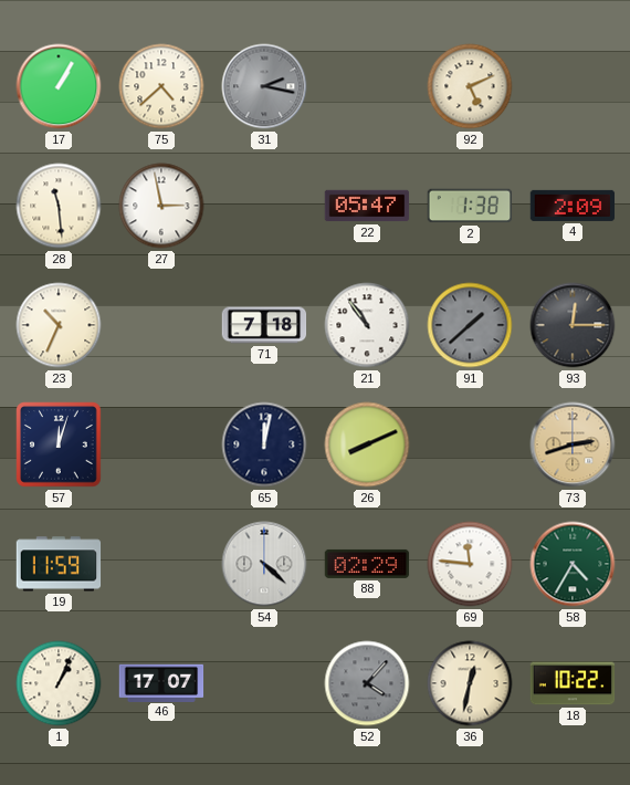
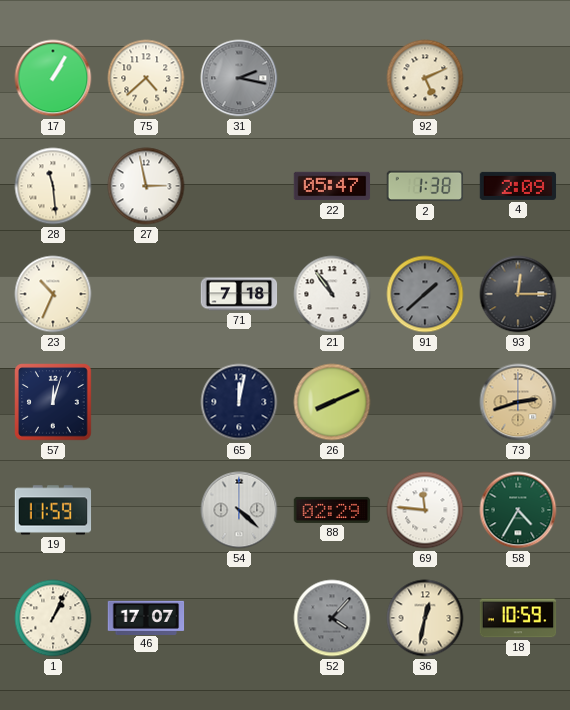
18: 10:22 -> 10:59 (518, 618)
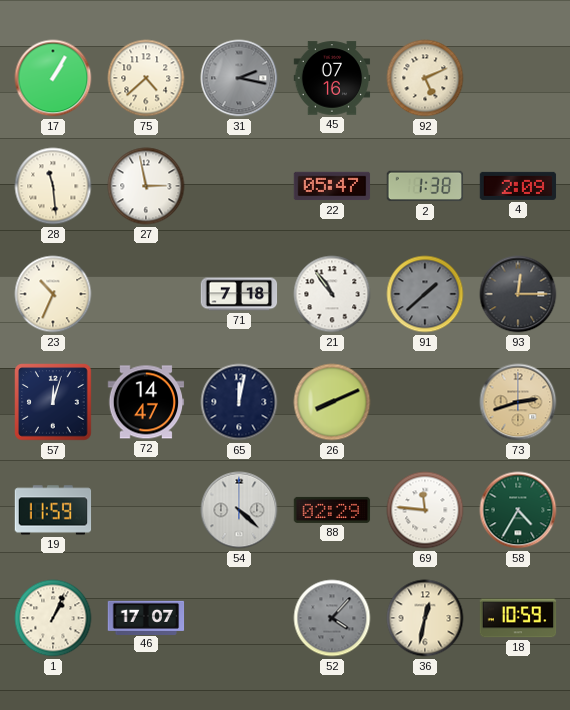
45: none -> 07:16 (332, 78)
72: none -> 14:47 (146, 402)
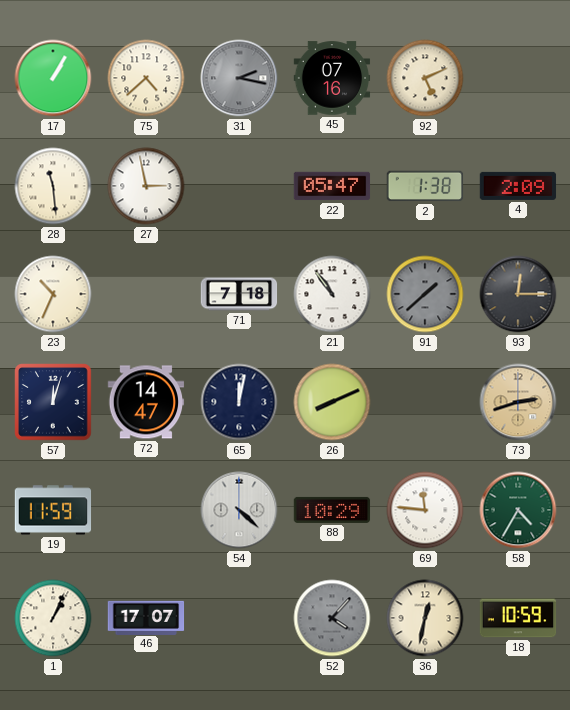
88: 02:29 -> 10:29 (332, 510)
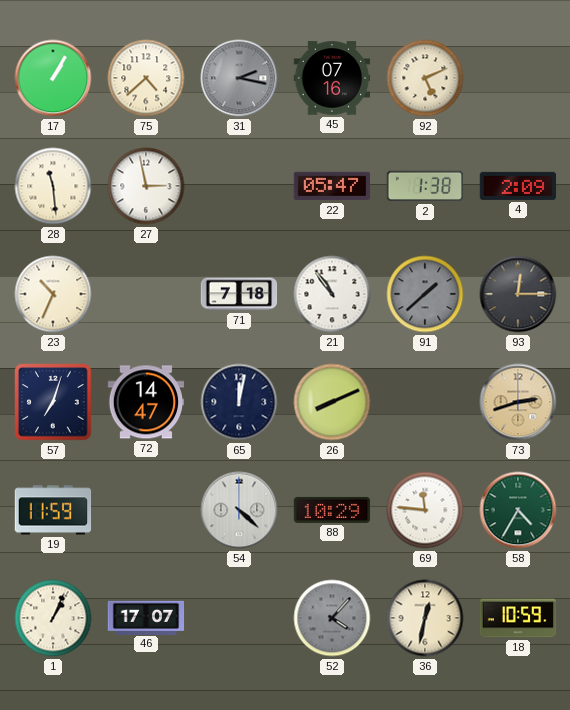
57: 12:03 -> 7:03 (53, 402)
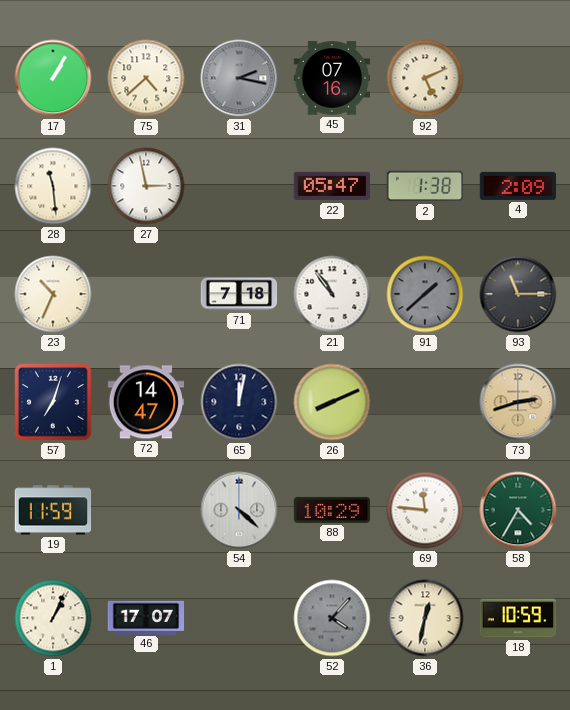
93: 12:15 -> 11:15 (518, 294)
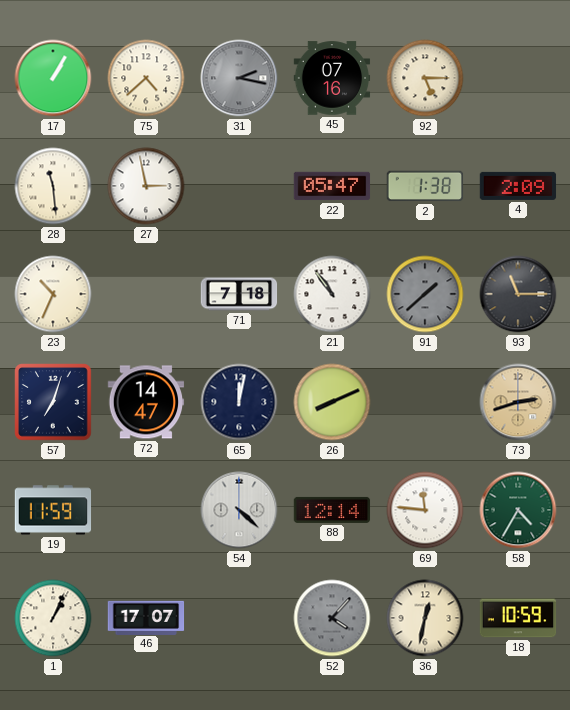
92: 5:11 -> 5:15 (425, 78)
88: 10:29 -> 12:14 (332, 510)
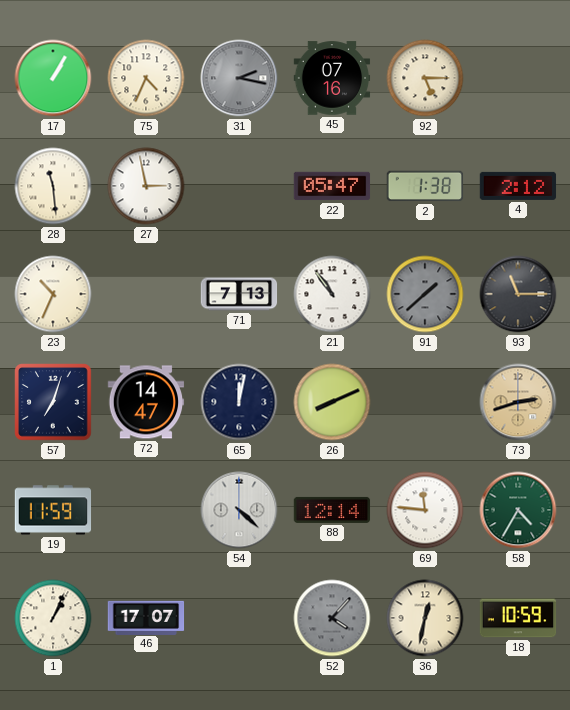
75: 4:38 -> 4:34 (146, 78)
4: 2:09 -> 2:12 (518, 186)
71: 7:18 -> 7:13 (239, 294)
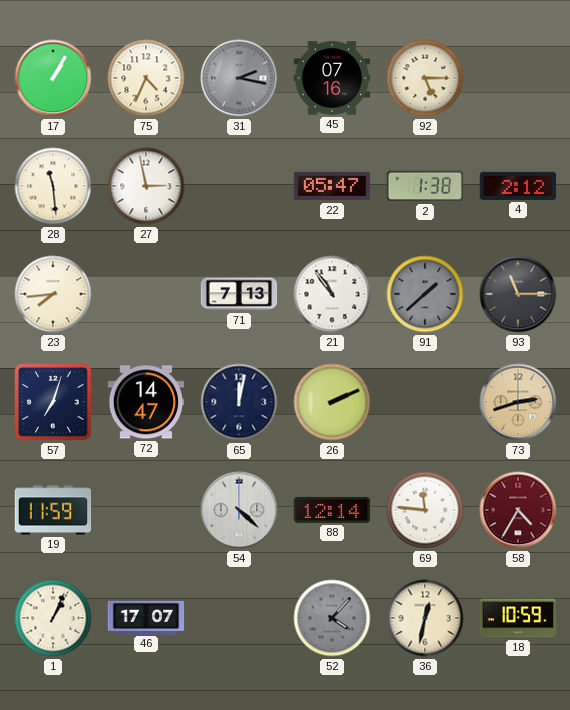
23: 10:34 -> 7:44 (53, 294)
26: 8:11 -> 2:11 (332, 402)
58 dial: green -> burgundy (518, 510)
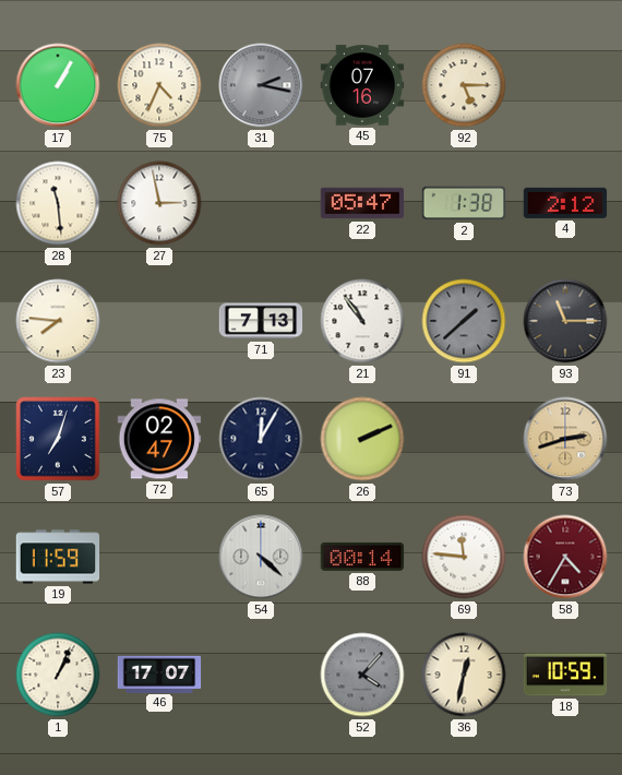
23: 7:44 -> 7:46 (58, 321)
72: 14:47 -> 02:47 (159, 439)
65: 12:02 -> 12:05 (261, 439)
88: 12:14 -> 00:14 (362, 557)
